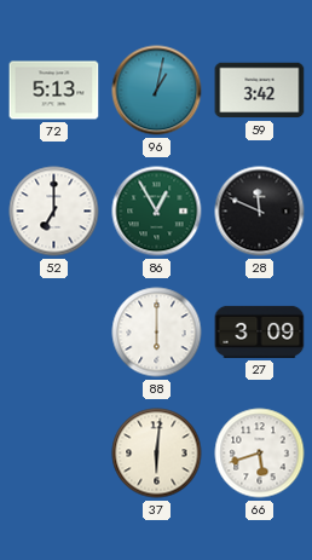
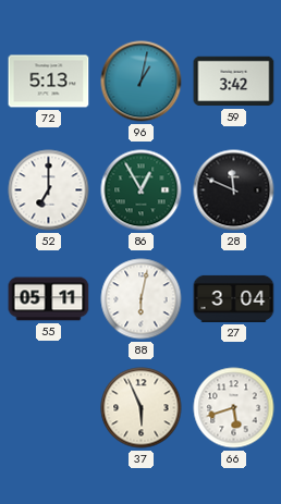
55: none -> 05:11 (49, 299)
88: 6:00 -> 6:02 (142, 299)
27: 3:09 -> 3:04 (234, 298)
37: 6:01 -> 5:56 (142, 408)
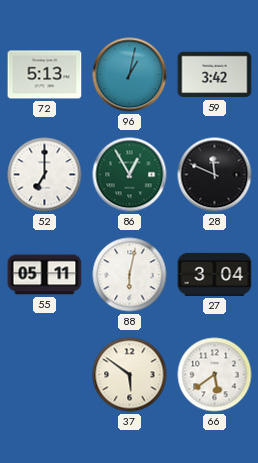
37: 5:56 -> 5:51 (130, 375)
66: 5:42 -> 5:39 (215, 375)
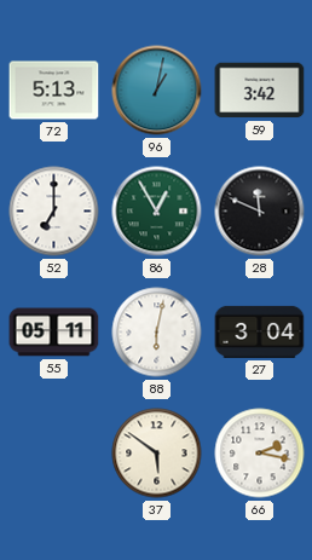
66: 5:39 -> 2:17 (260, 454)
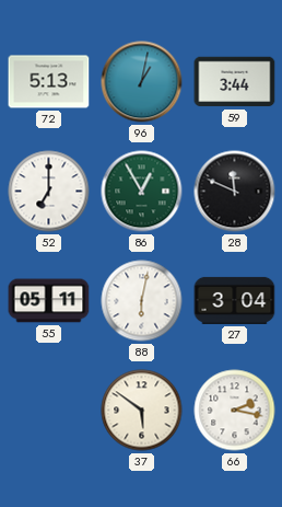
59: 3:42 -> 3:44 (235, 82)
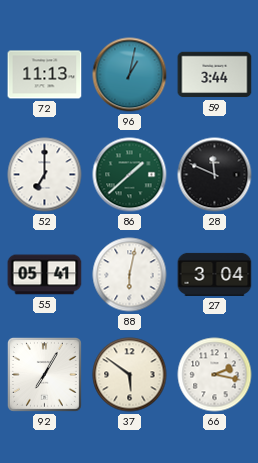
72: 5:13 -> 11:13 (45, 75)
86: 12:55 -> 1:38 (130, 175)
55: 05:11 -> 05:41 (45, 275)
92: none -> 7:05 (44, 374)
